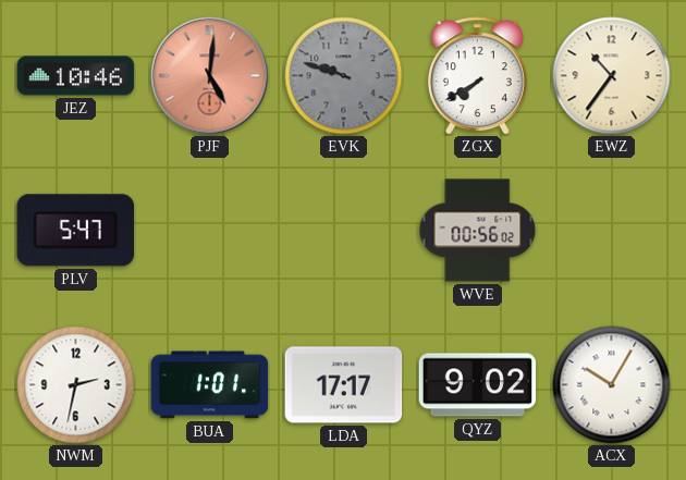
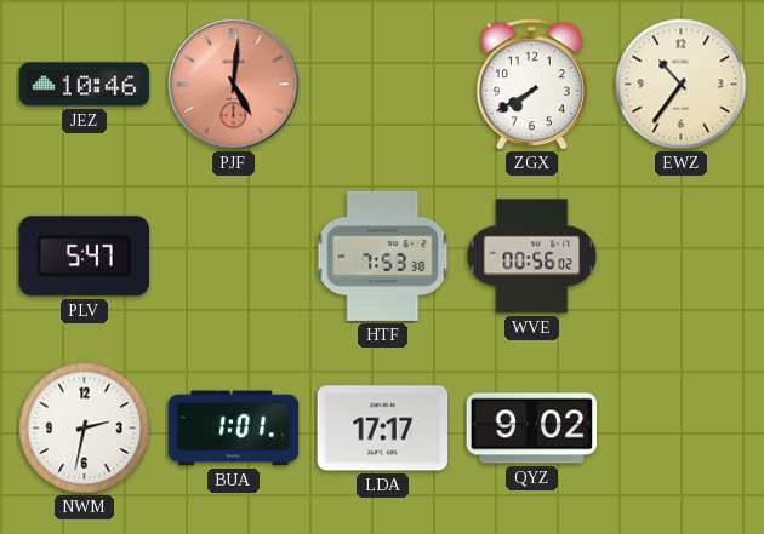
EVK: 9:48 -> none (344, 76)
HTF: none -> 7:53 (383, 255)
ACX: 10:05 -> none (612, 385)
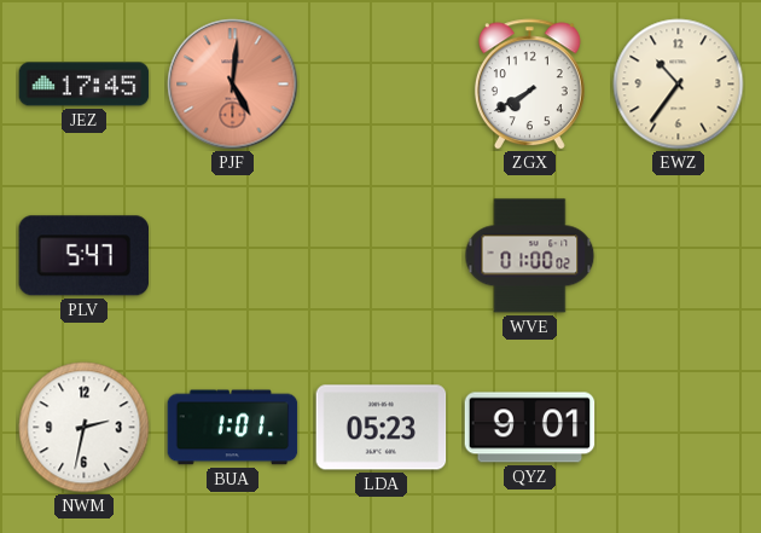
JEZ: 10:46 -> 17:45 (85, 85)
HTF: 7:53 -> none (383, 255)
WVE: 00:56 -> 01:00 (530, 256)
LDA: 17:17 -> 05:23 (382, 428)
QYZ: 9:02 -> 9:01 (530, 428)
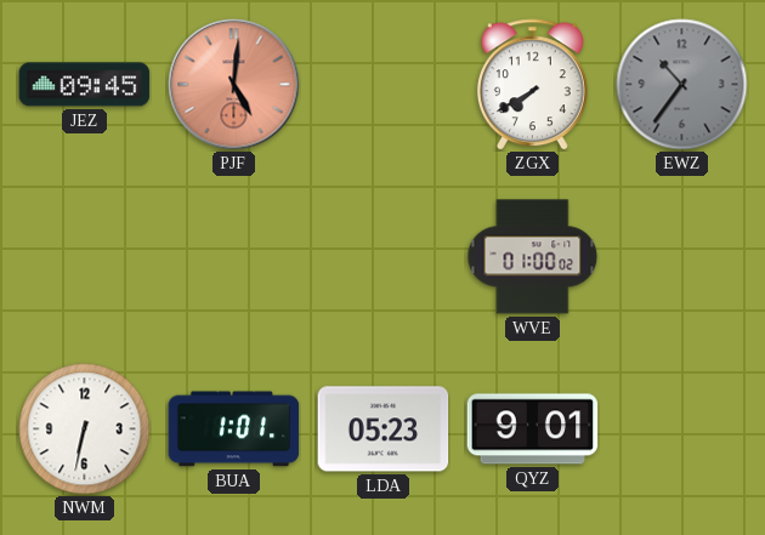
JEZ: 17:45 -> 09:45 (85, 85)
EWZ dial: cream -> grey (682, 85)
PLV: 5:47 -> none (83, 256)
NWM: 2:32 -> 6:32 (85, 429)
